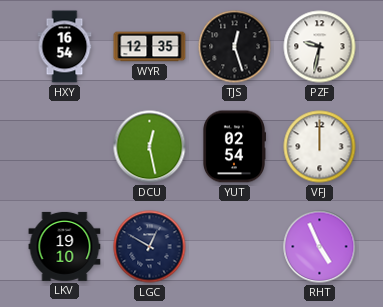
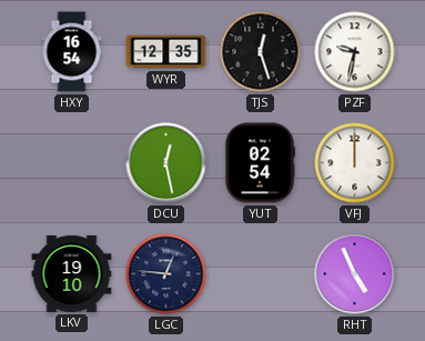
LGC: 12:50 -> 12:46 (166, 274)
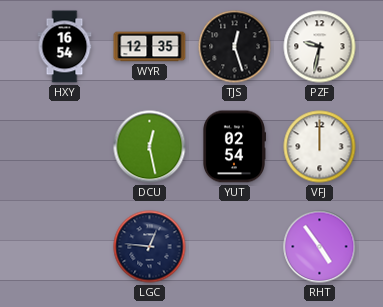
LKV: 19:10 -> none (72, 273)
RHT: 4:56 -> 4:54 (320, 247)
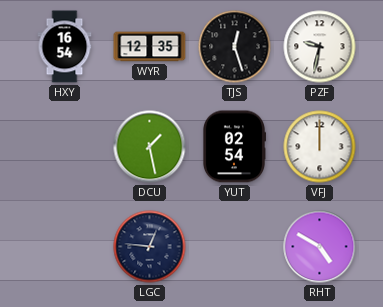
DCU: 12:28 -> 1:28 (150, 147)
RHT: 4:54 -> 4:50 (320, 247)
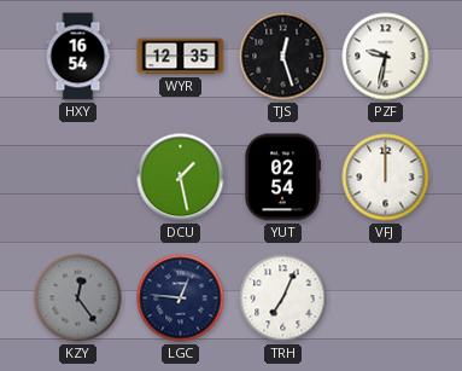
KZY: none -> 12:24 (78, 298)
TRH: none -> 7:04 (283, 298)
RHT: 4:50 -> none (320, 247)
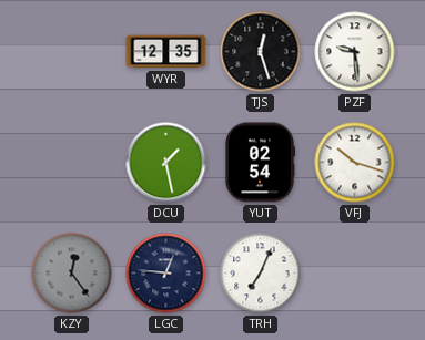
HXY: 16:54 -> none (78, 57)
PZF: 9:32 -> 9:29 (355, 52)
VFJ: 12:00 -> 10:18 (355, 163)
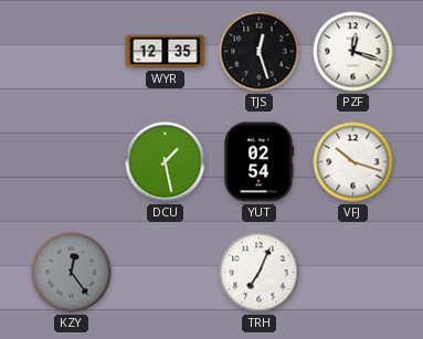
PZF: 9:29 -> 12:18 (353, 52)
LGC: 12:46 -> none (166, 274)
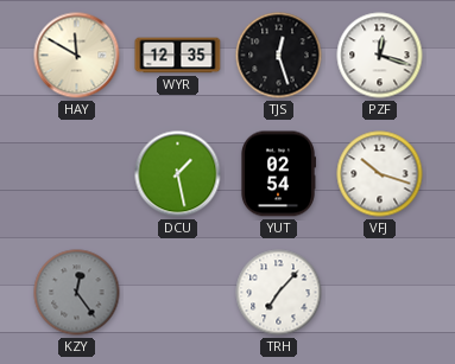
HAY: none -> 11:50 (77, 56)
TRH: 7:04 -> 7:07 (279, 293)
